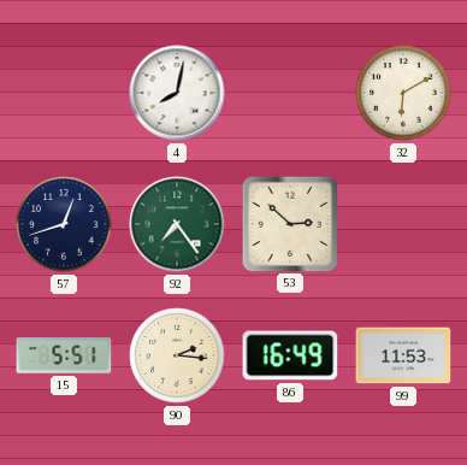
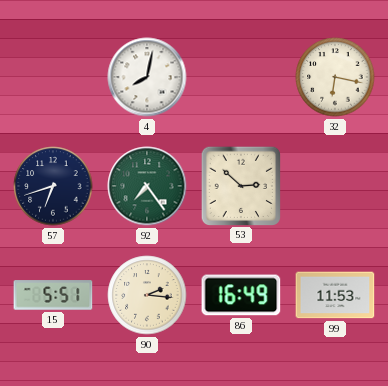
32: 6:10 -> 6:17 (335, 77)
57: 12:42 -> 6:42 (53, 186)
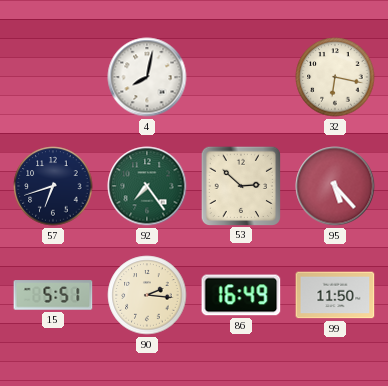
95: none -> 5:23 (335, 186)
99: 11:53 -> 11:50 (335, 295)
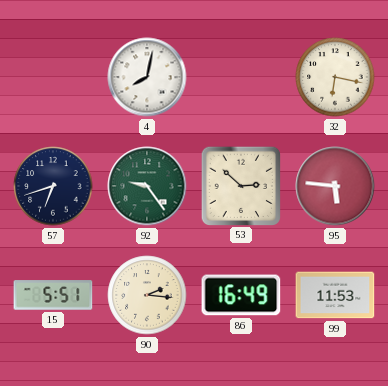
92: 7:24 -> 9:24 (147, 186)
95: 5:23 -> 5:46 (335, 186)
99: 11:50 -> 11:53 (335, 295)
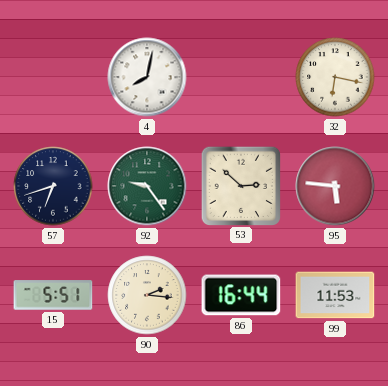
86: 16:49 -> 16:44 (241, 295)
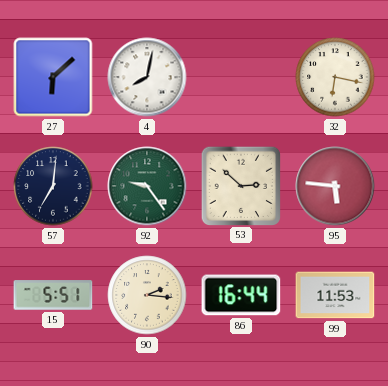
27: none -> 6:08 (53, 77)
57: 6:42 -> 7:01 (53, 186)
